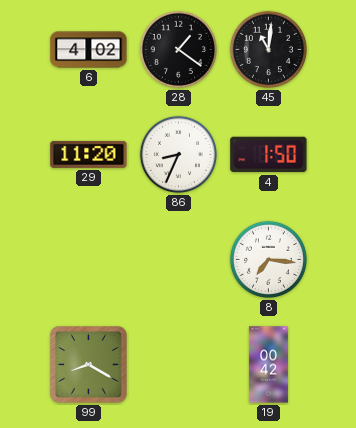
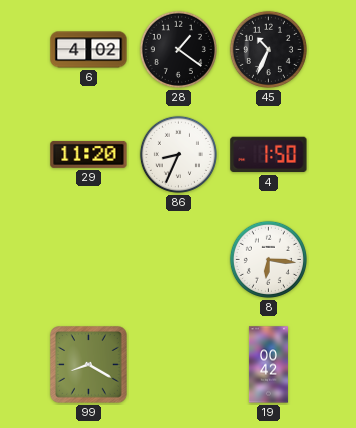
45: 11:01 -> 10:34 (268, 49)
8: 7:16 -> 6:16 (268, 259)
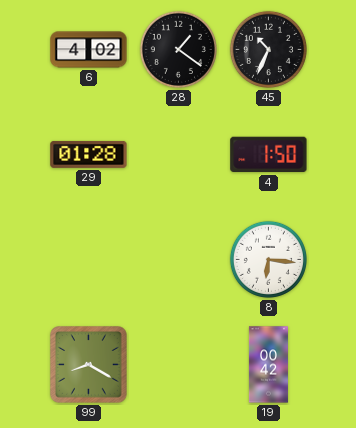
29: 11:20 -> 01:28 (89, 154)
86: 8:34 -> none (178, 154)
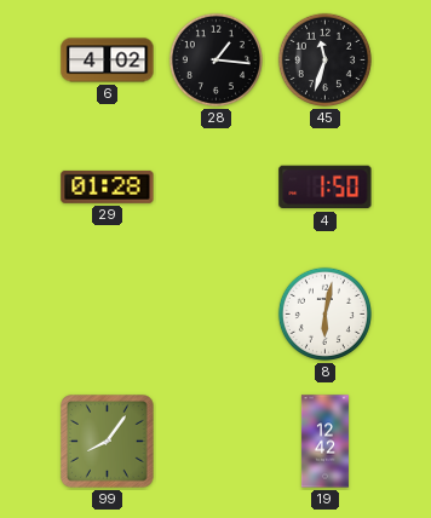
28: 1:21 -> 1:16 (215, 59)
45: 10:34 -> 11:33 (324, 59)
8: 6:16 -> 6:02 (324, 313)
99: 8:20 -> 8:06 (108, 442)
19: 00:42 -> 12:42 (324, 442)
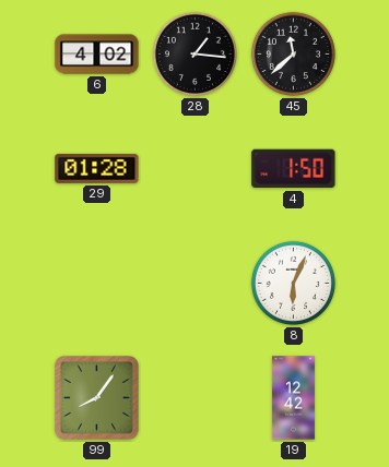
45: 11:33 -> 11:38 (293, 53)
8: 6:02 -> 6:04 (293, 283)
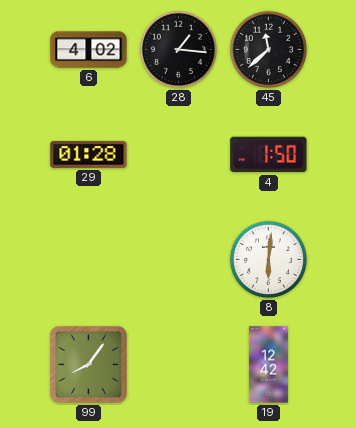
8: 6:04 -> 6:01 (268, 259)
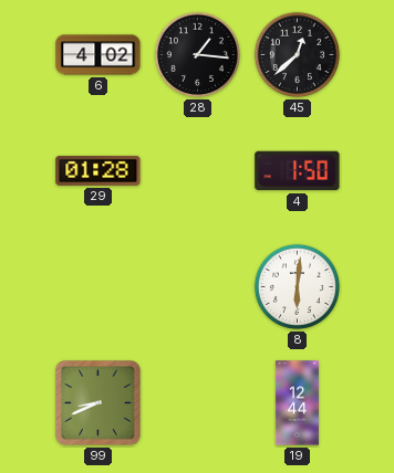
45: 11:38 -> 12:38 (297, 54)
99: 8:06 -> 8:41 (98, 403)
19: 12:42 -> 12:44 (297, 403)
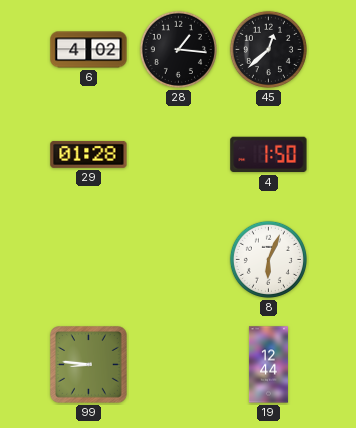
8: 6:01 -> 6:04 (268, 259)
99: 8:41 -> 8:46 (89, 365)
